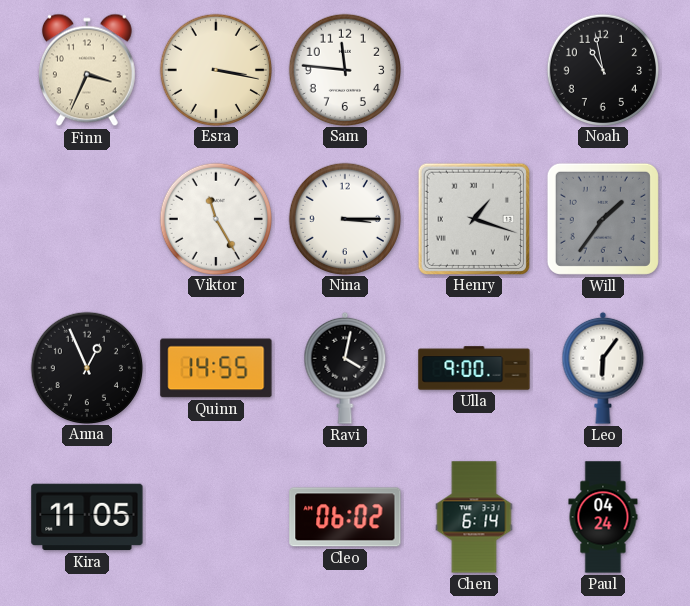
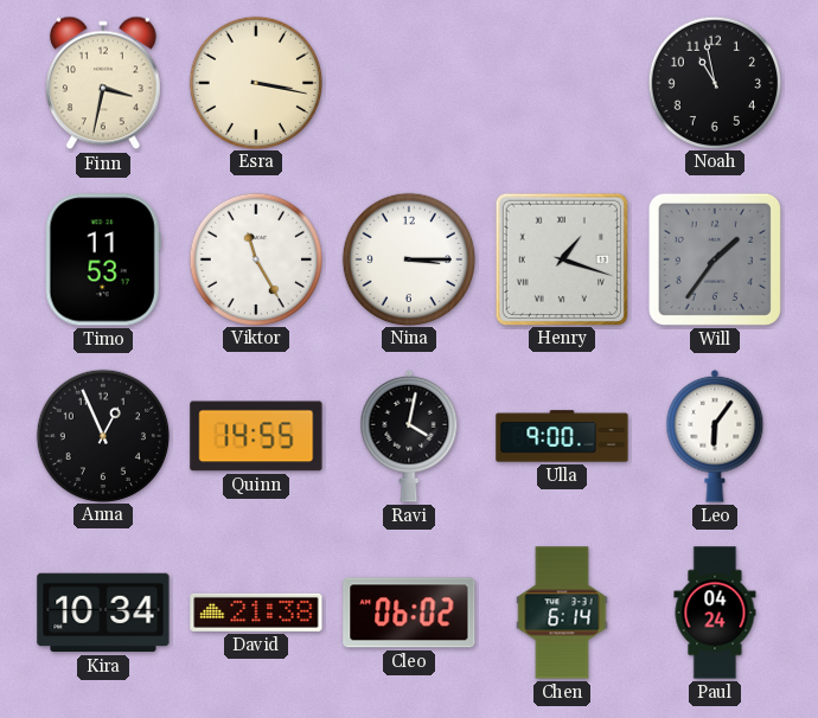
Finn: 3:34 -> 3:32 (103, 83)
Sam: 11:46 -> none (344, 69)
Timo: none -> 11:53 (103, 259)
Kira: 11:05 -> 10:34 (103, 613)
David: none -> 21:38 (256, 613)
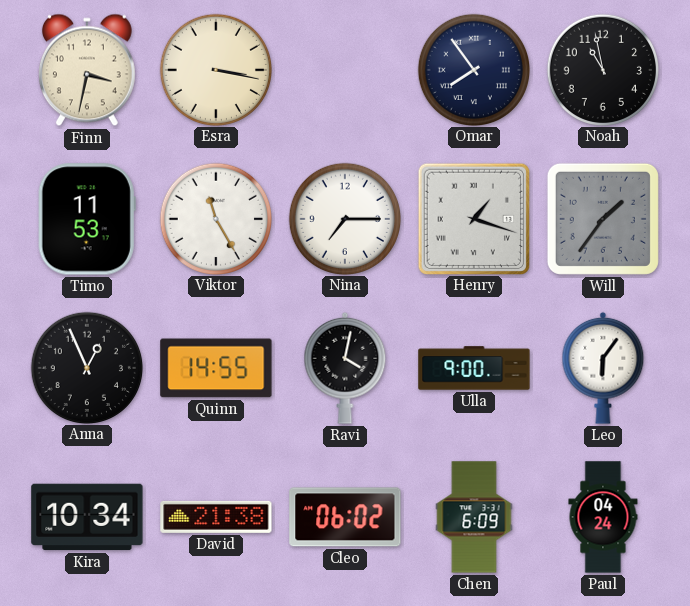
Omar: none -> 7:54 (473, 69)
Nina: 3:15 -> 7:15 (344, 218)
Chen: 6:14 -> 6:09 (474, 517)
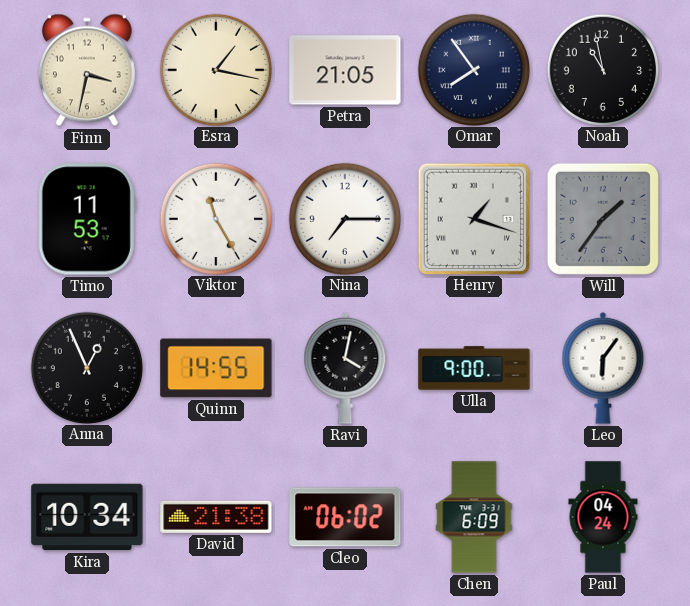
Esra: 3:17 -> 1:17 (215, 69)
Petra: none -> 21:05 (345, 70)
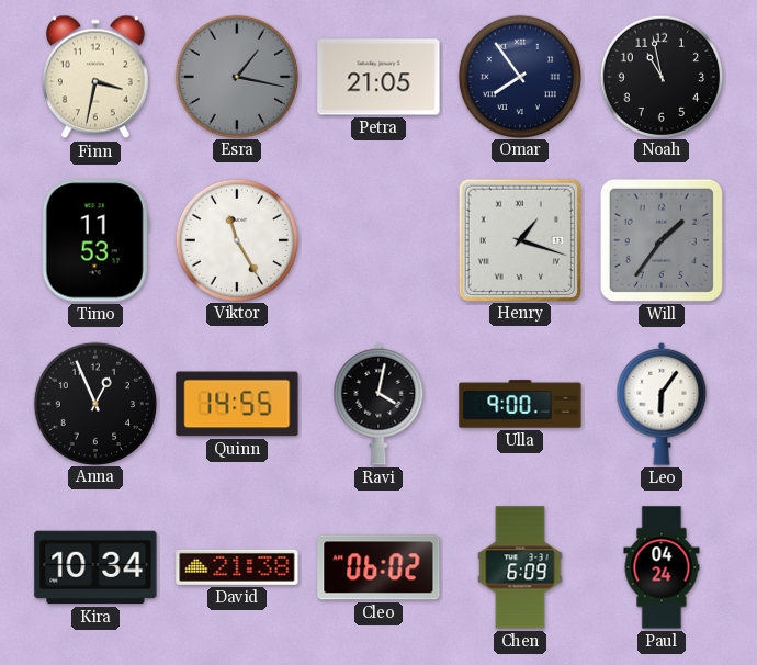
Esra dial: cream -> grey (236, 76)
Nina: 7:15 -> none (344, 218)
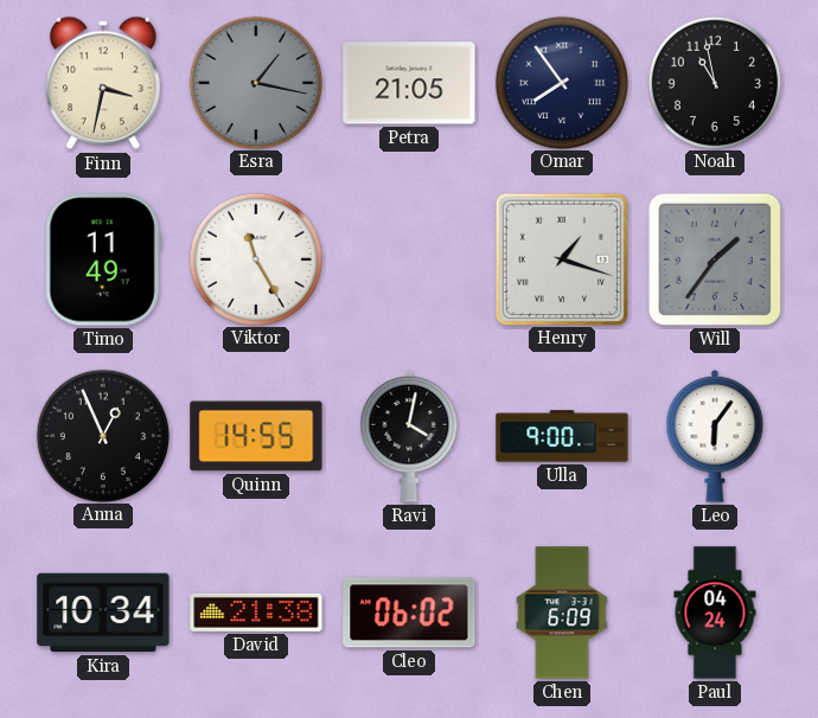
Timo: 11:53 -> 11:49 (103, 259)
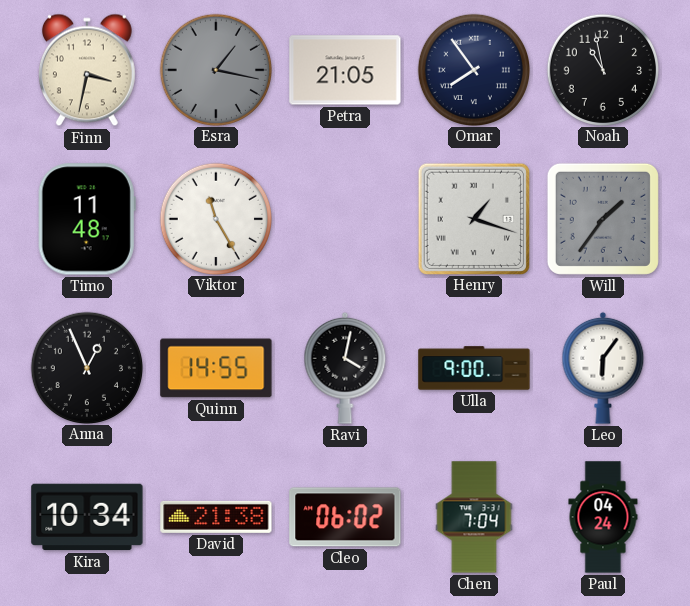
Timo: 11:49 -> 11:48 (87, 219)
Chen: 6:09 -> 7:04 (474, 517)
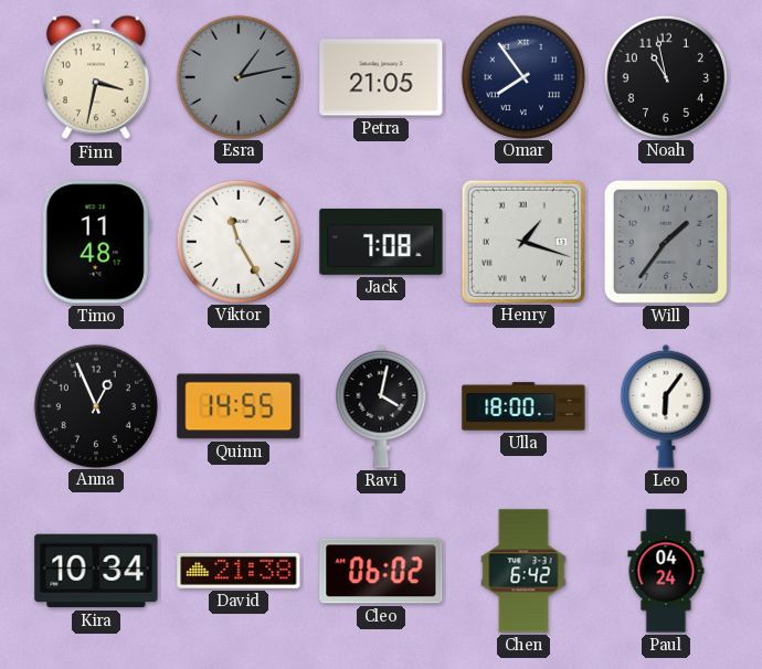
Esra: 1:17 -> 1:13 (237, 76)
Jack: none -> 7:08 (381, 242)
Ulla: 9:00 -> 18:00 (523, 406)
Chen: 7:04 -> 6:42 (523, 571)
